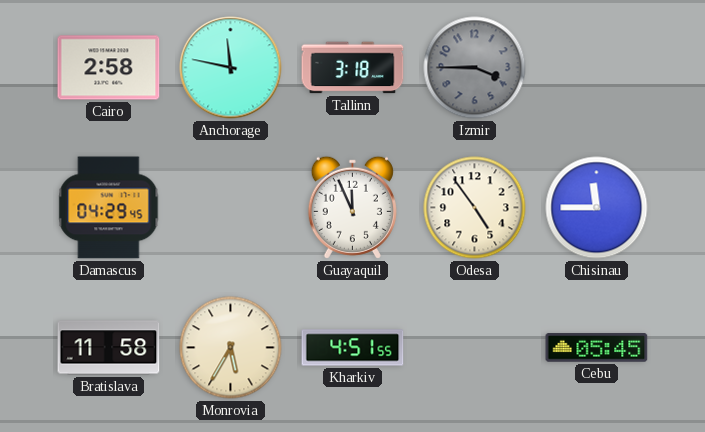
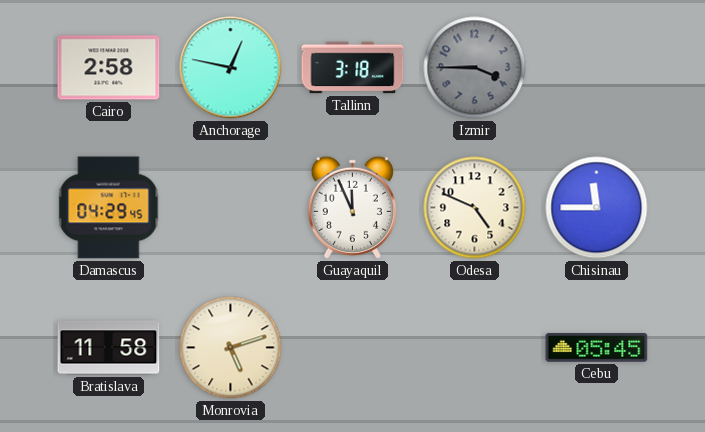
Anchorage: 11:47 -> 12:47 (231, 68)
Odesa: 4:54 -> 4:49 (475, 208)
Monrovia: 5:35 -> 5:12 (231, 348)
Kharkiv: 4:51 -> none (353, 348)
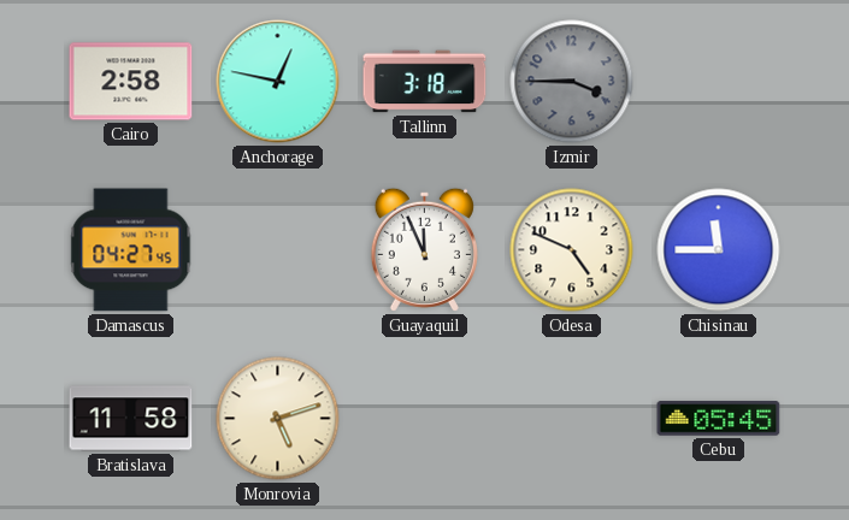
Damascus: 04:29 -> 04:27 (131, 250)
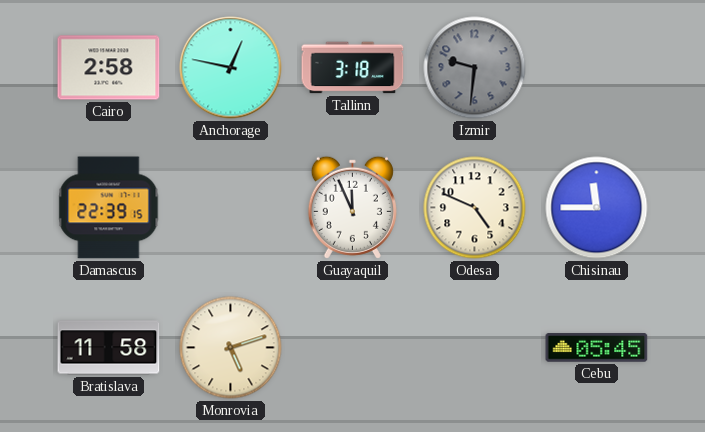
Izmir: 3:45 -> 9:31 (475, 68)
Damascus: 04:27 -> 22:39 (109, 208)
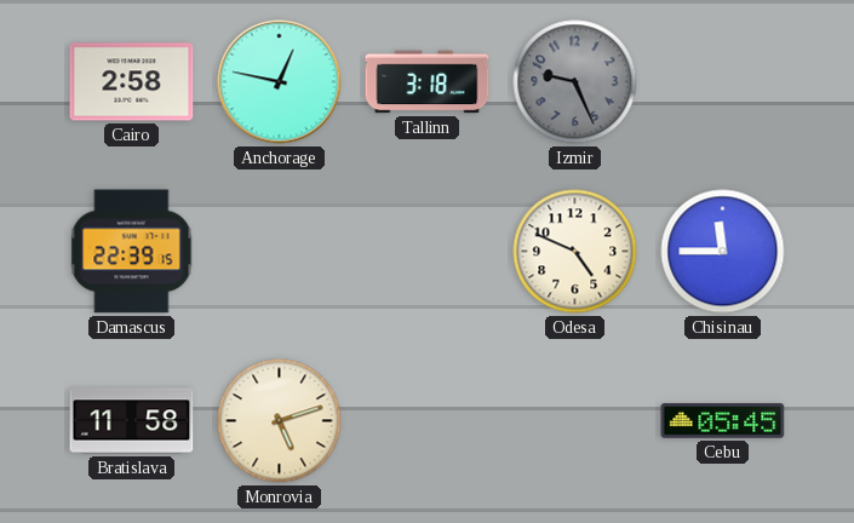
Izmir: 9:31 -> 9:26 (575, 82)
Guayaquil: 11:56 -> none (352, 207)
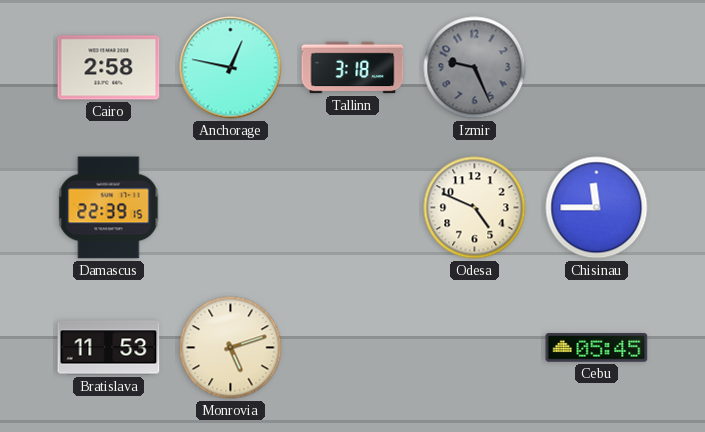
Bratislava: 11:58 -> 11:53 (109, 348)
